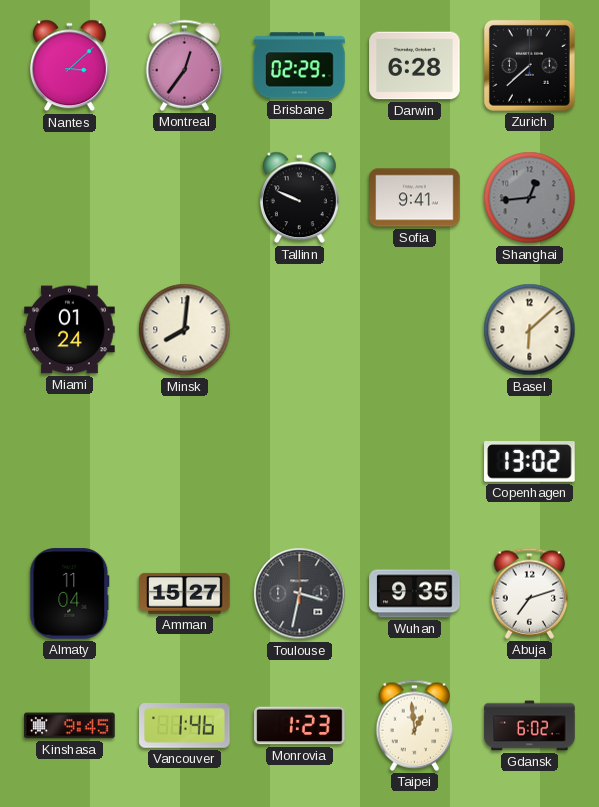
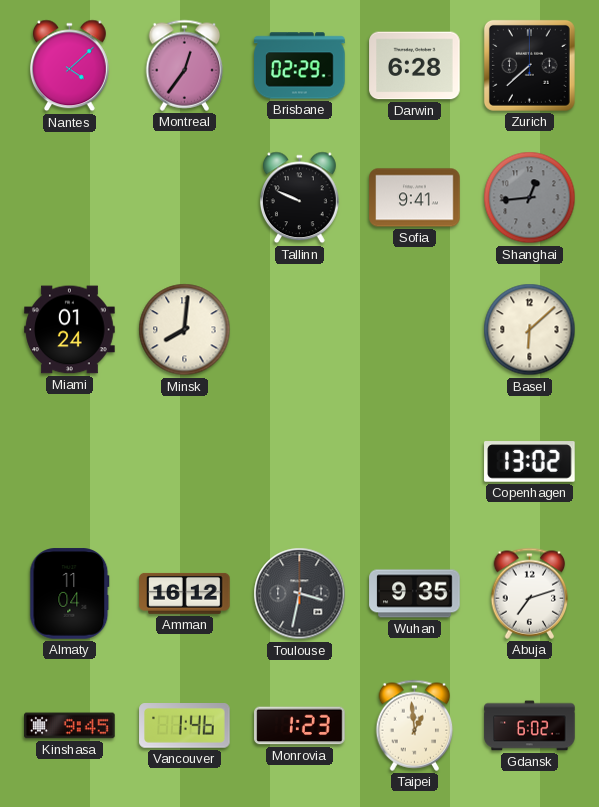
Nantes: 3:08 -> 4:08 (69, 66)
Amman: 15:27 -> 16:12 (185, 593)
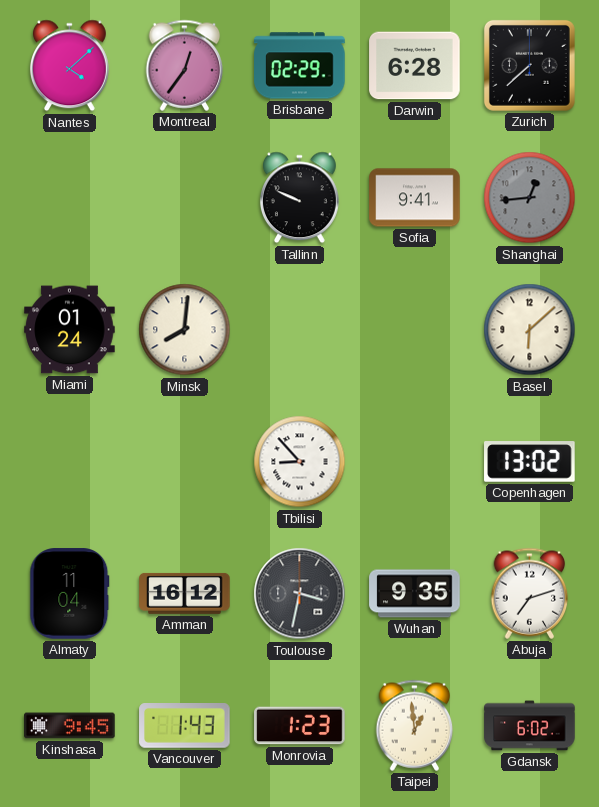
Tbilisi: none -> 8:53 (300, 462)
Vancouver: 1:46 -> 1:43 (185, 726)
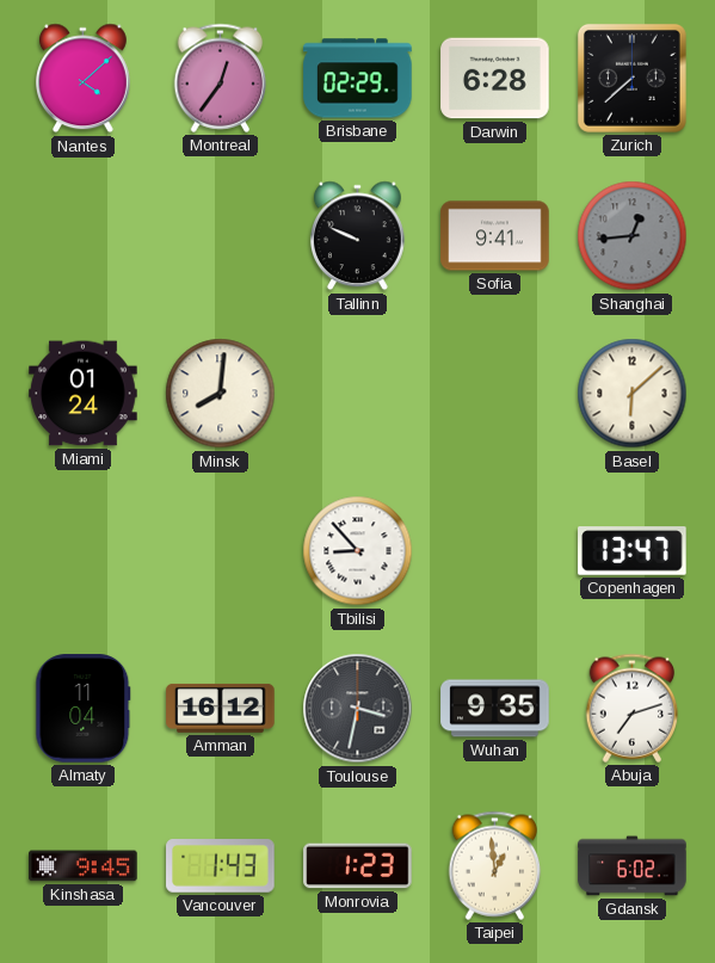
Copenhagen: 13:02 -> 13:47 (633, 551)
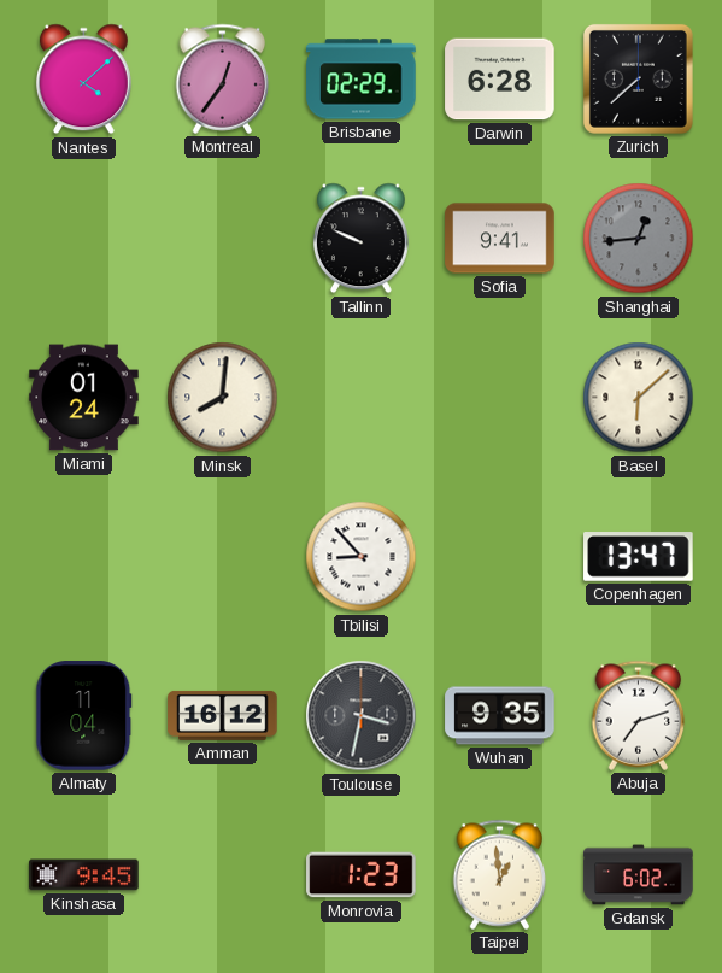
Vancouver: 1:43 -> none (221, 866)
